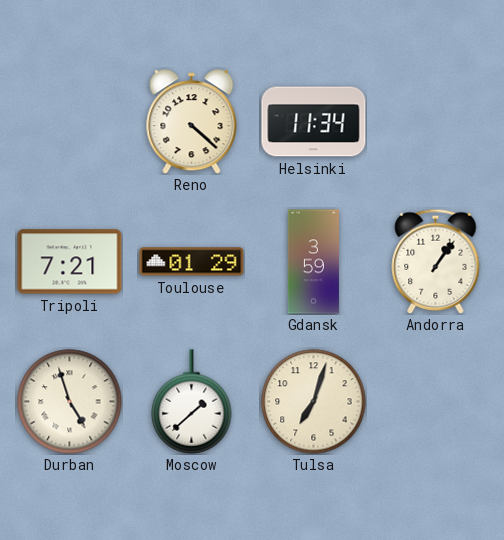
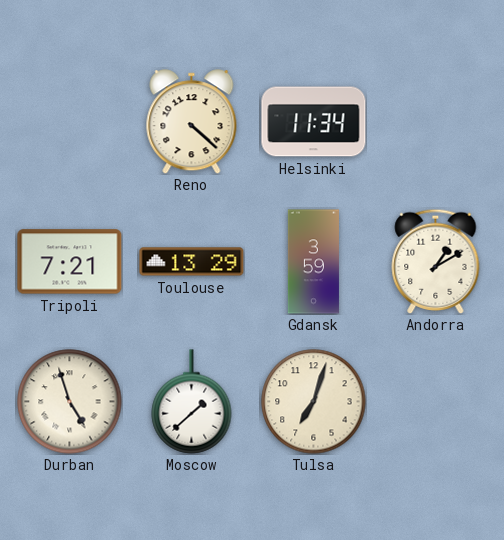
Toulouse: 01:29 -> 13:29 (192, 262)
Andorra: 1:06 -> 1:10 (436, 261)
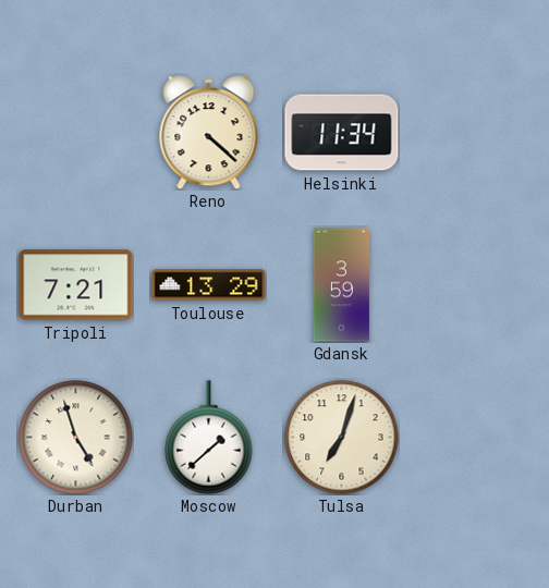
Andorra: 1:10 -> none (436, 261)
